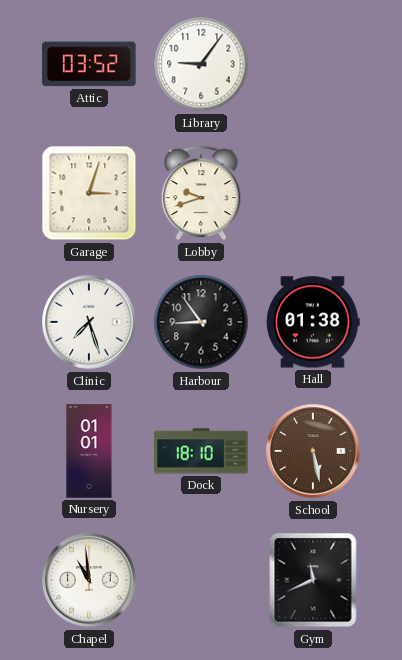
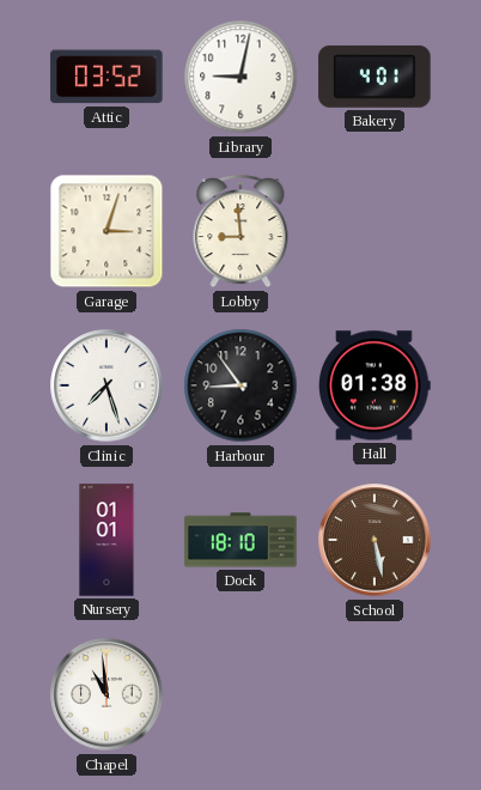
Library: 9:06 -> 9:02 (240, 77)
Bakery: none -> 4:01 (375, 77)
Lobby: 9:42 -> 8:59 (240, 231)
Gym: 11:41 -> none (313, 580)
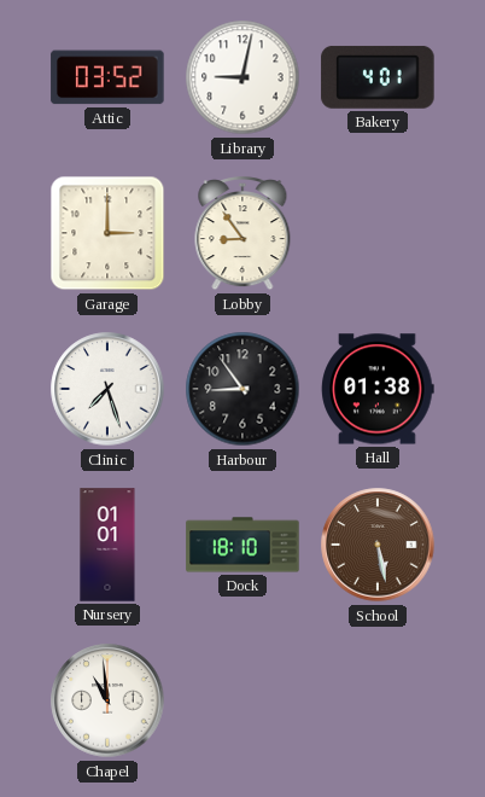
Garage: 3:03 -> 3:00 (107, 233)
Lobby: 8:59 -> 8:54 (242, 233)
